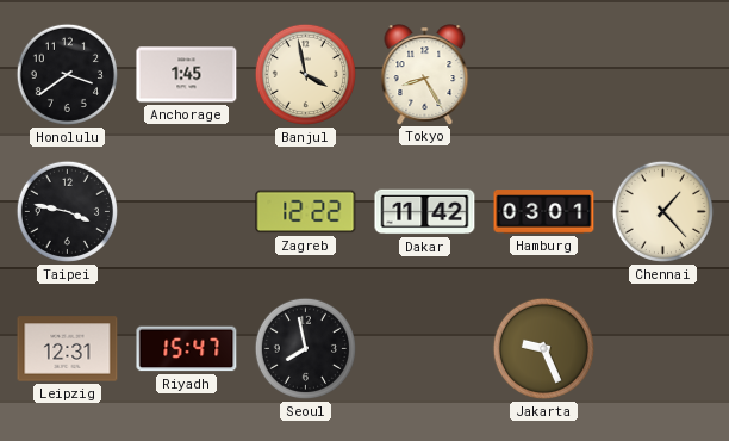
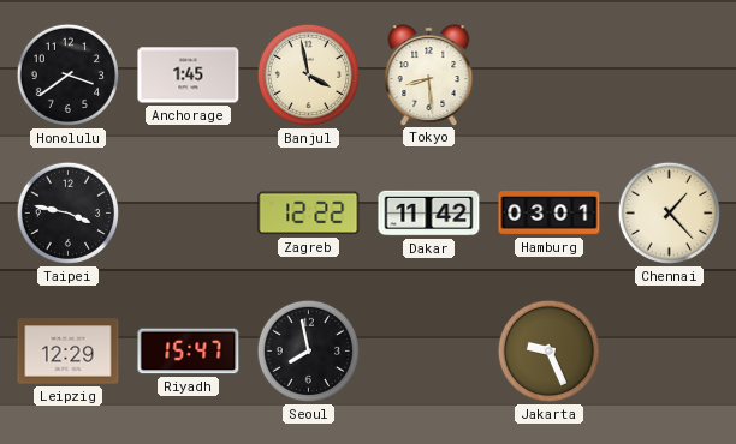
Tokyo: 8:25 -> 8:29 (429, 74)
Leipzig: 12:31 -> 12:29 (69, 352)
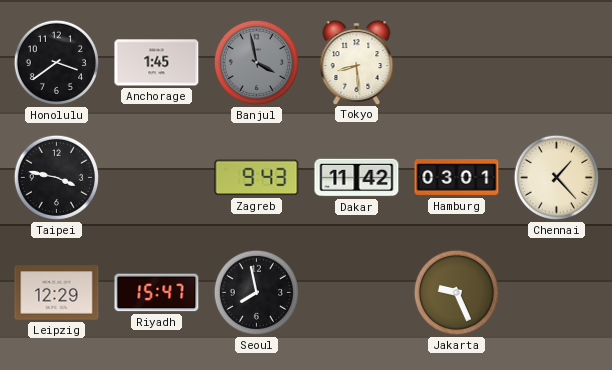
Banjul dial: cream -> grey (256, 62)
Zagreb: 12:22 -> 9:43 (257, 178)
